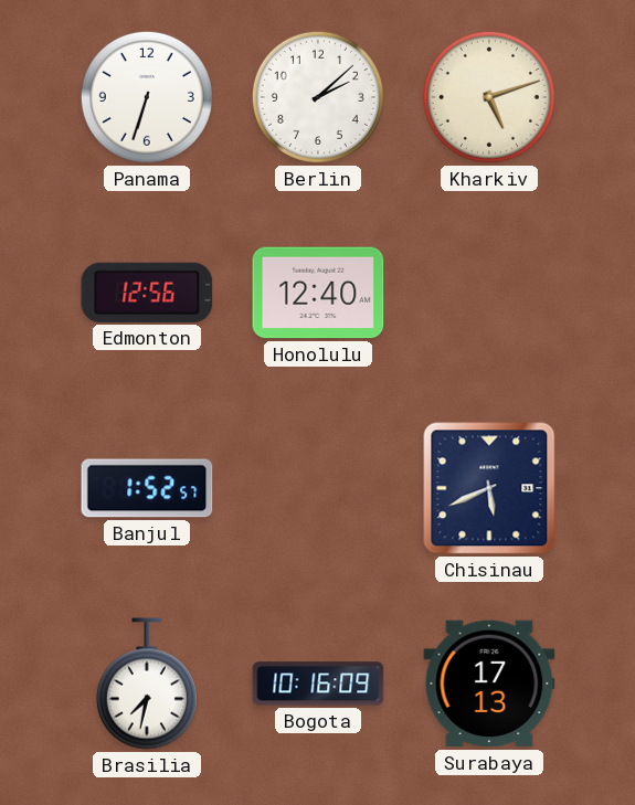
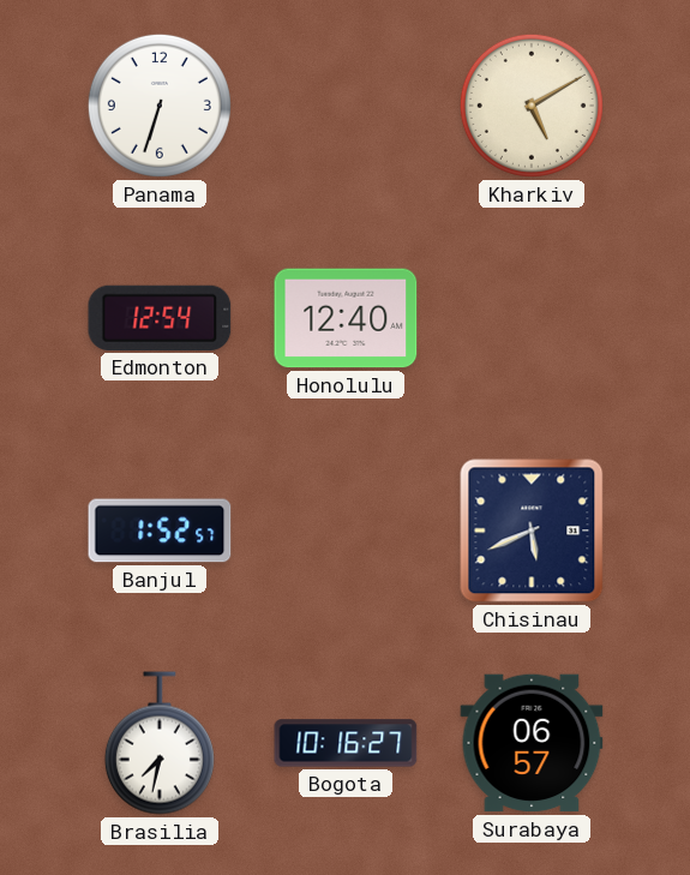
Berlin: 2:08 -> none (318, 97)
Kharkiv: 5:12 -> 5:10 (532, 106)
Edmonton: 12:56 -> 12:54 (160, 318)
Bogota: 10:16:09 -> 10:16:27 (346, 743)
Surabaya: 17:13 -> 06:57 (532, 743)
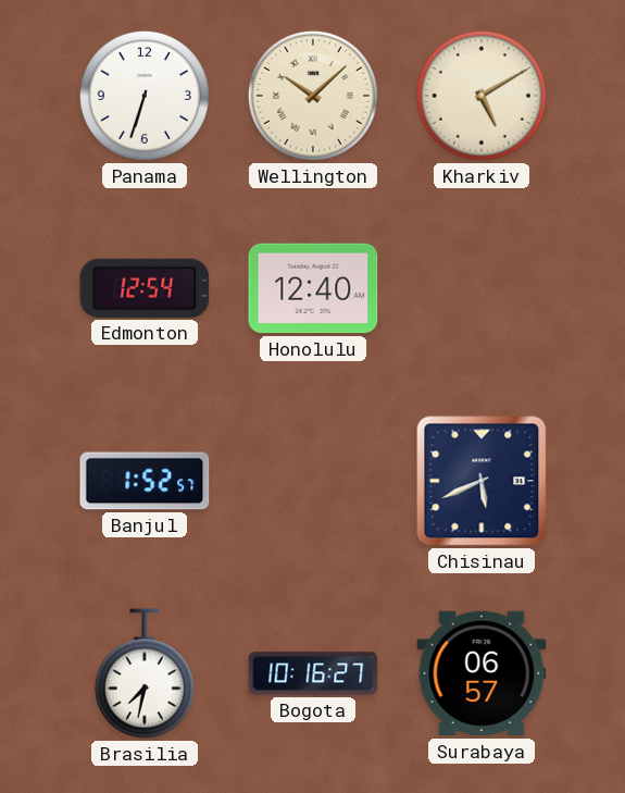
Wellington: none -> 10:08 (313, 96)
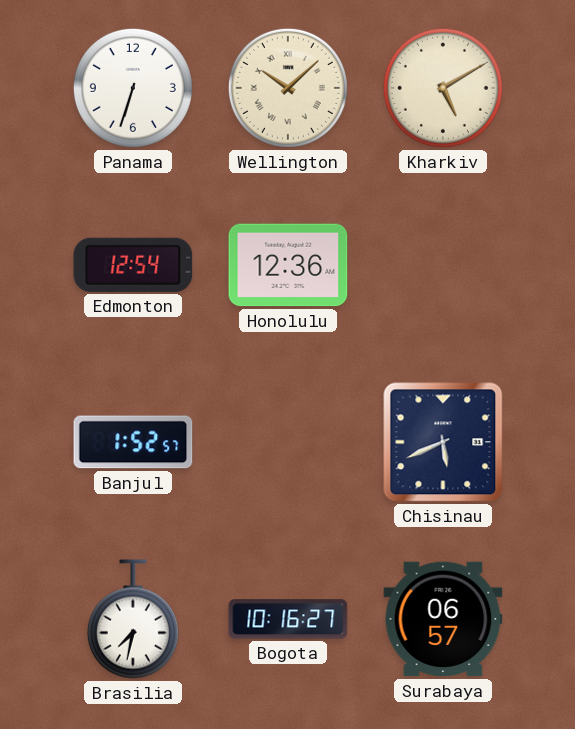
Honolulu: 12:40 -> 12:36 (288, 265)
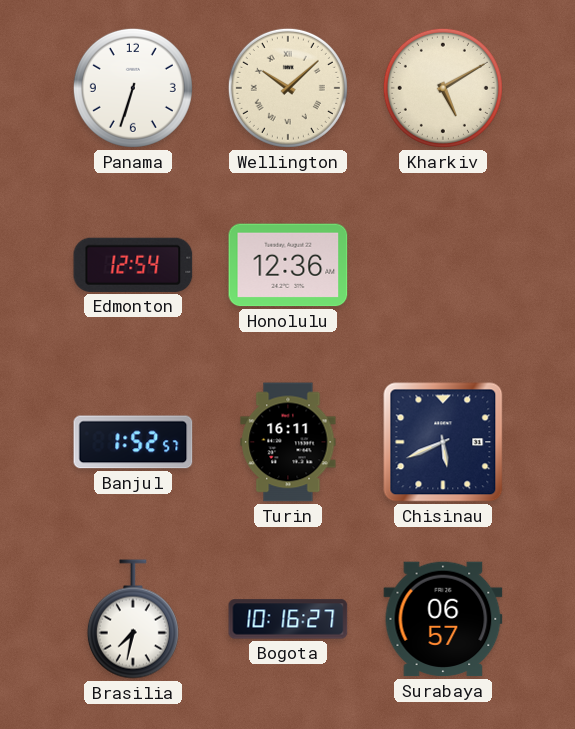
Turin: none -> 16:11 (288, 442)
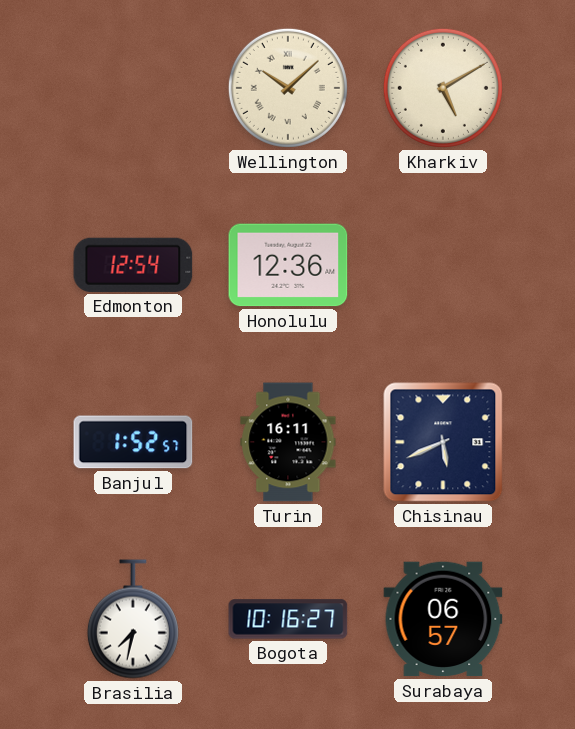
Panama: 6:33 -> none (133, 88)
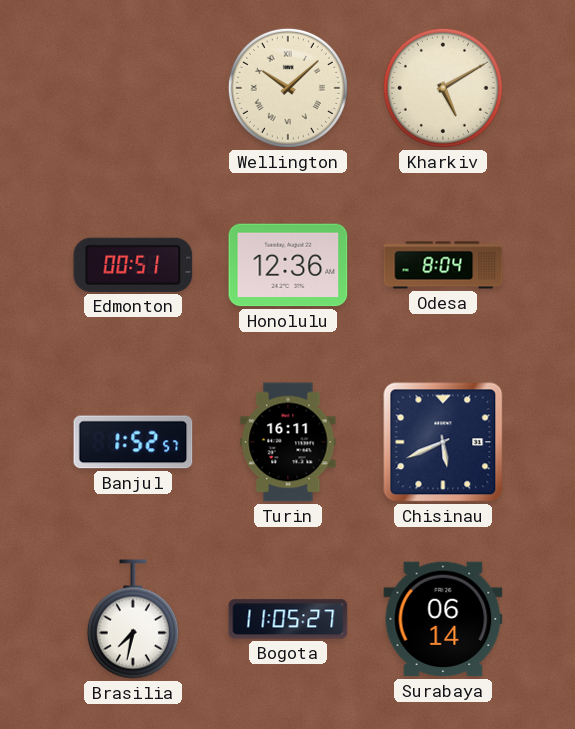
Edmonton: 12:54 -> 00:51 (133, 265)
Odesa: none -> 8:04 (443, 265)
Bogota: 10:16 -> 11:05 (288, 619)
Surabaya: 06:57 -> 06:14 (443, 619)
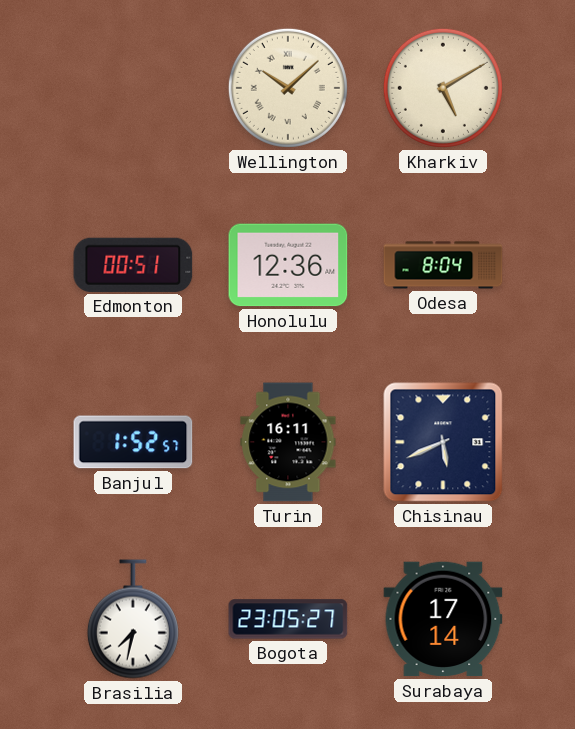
Bogota: 11:05 -> 23:05 (288, 619)
Surabaya: 06:14 -> 17:14 (443, 619)
